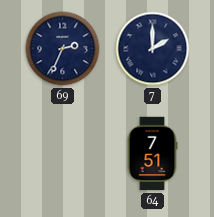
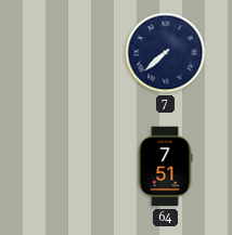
69: 2:34 -> none (63, 49)
7: 2:00 -> 7:38 (166, 53)
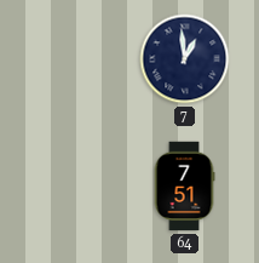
7: 7:38 -> 12:59 (185, 59)
